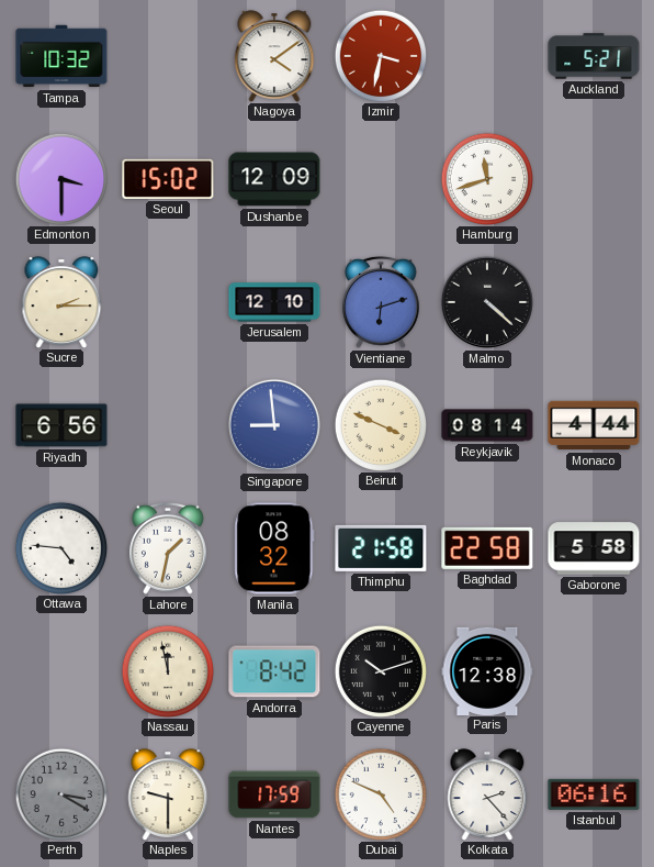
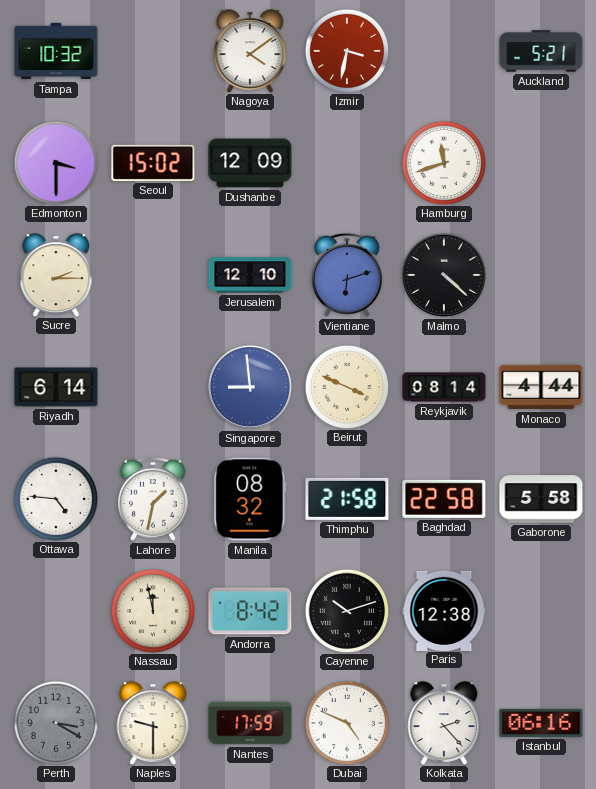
Riyadh: 6:56 -> 6:14 (56, 387)
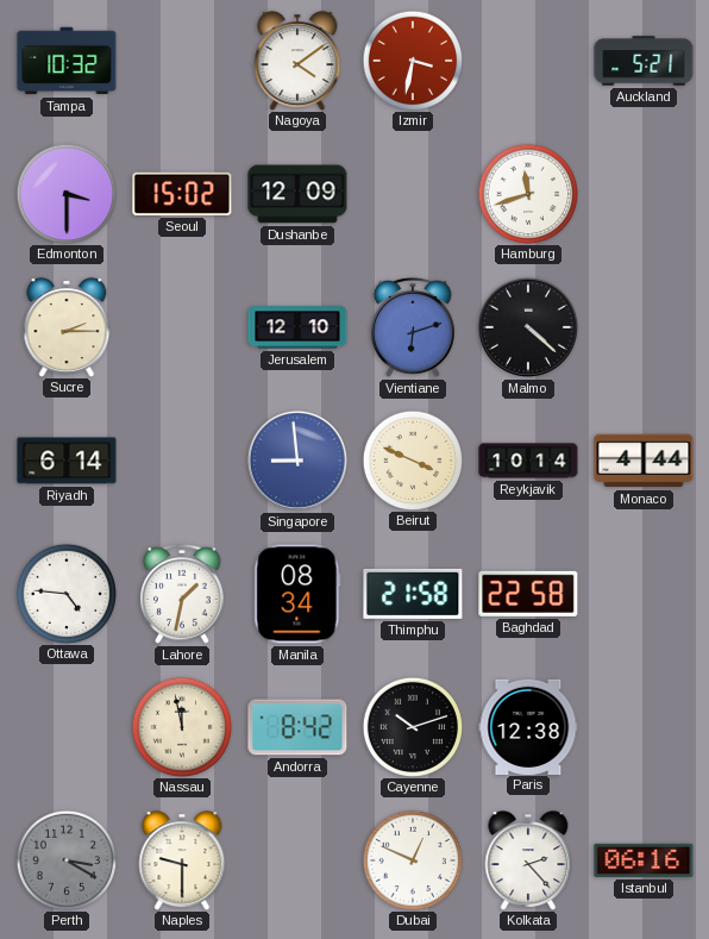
Reykjavik: 08:14 -> 10:14 (528, 461)
Manila: 08:32 -> 08:34 (297, 594)
Gaborone: 5:58 -> none (541, 499)
Nantes: 17:59 -> none (250, 723)
Dubai: 4:49 -> 12:49 (412, 859)
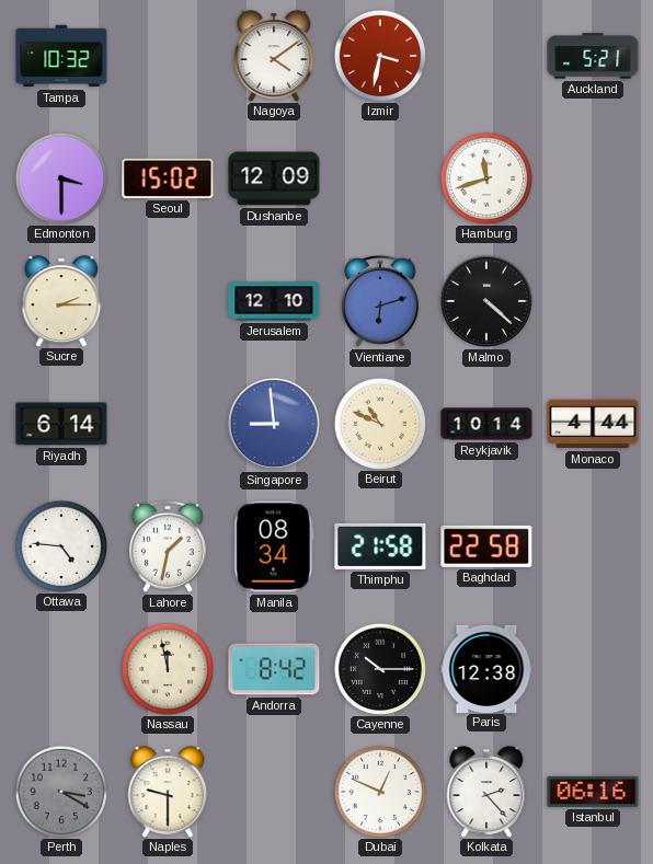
Beirut: 3:49 -> 10:49 (379, 423)
Cayenne: 10:12 -> 10:15 (379, 668)
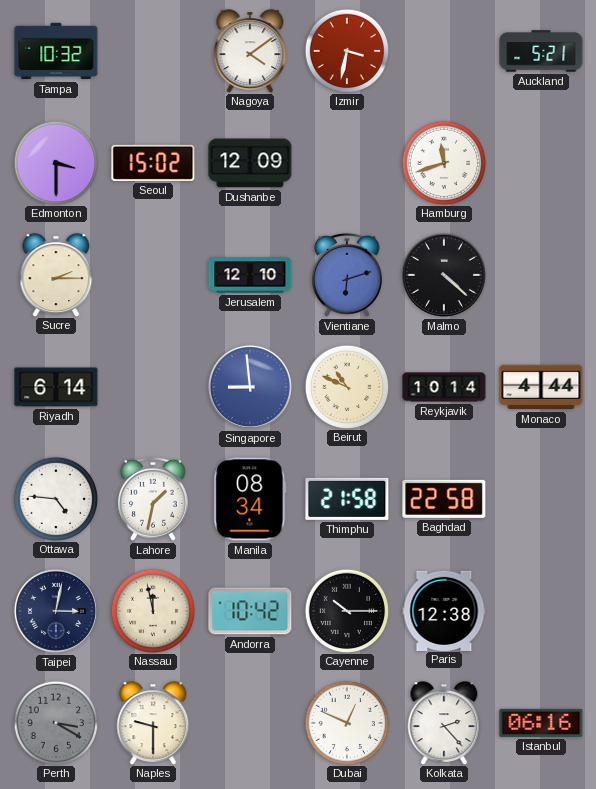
Taipei: none -> 3:02 (56, 611)
Andorra: 8:42 -> 10:42 (250, 611)
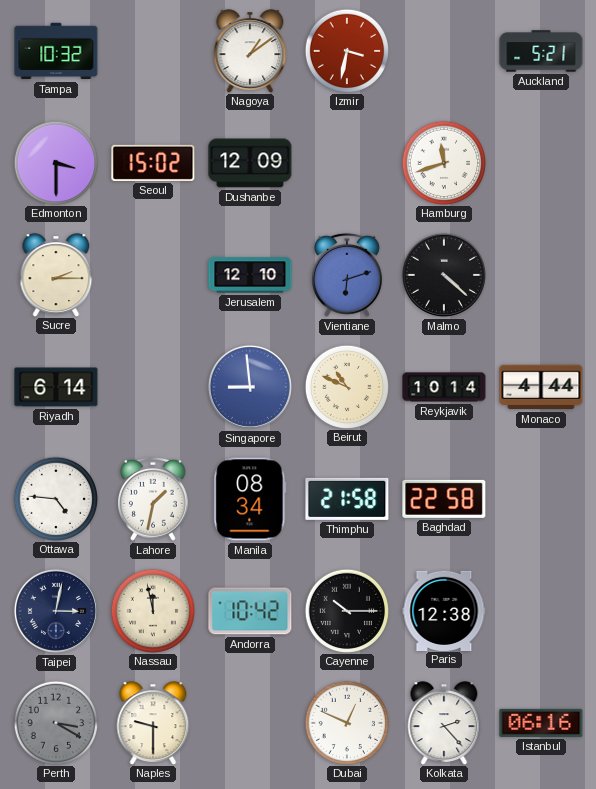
Nagoya: 4:09 -> 1:09 (250, 51)
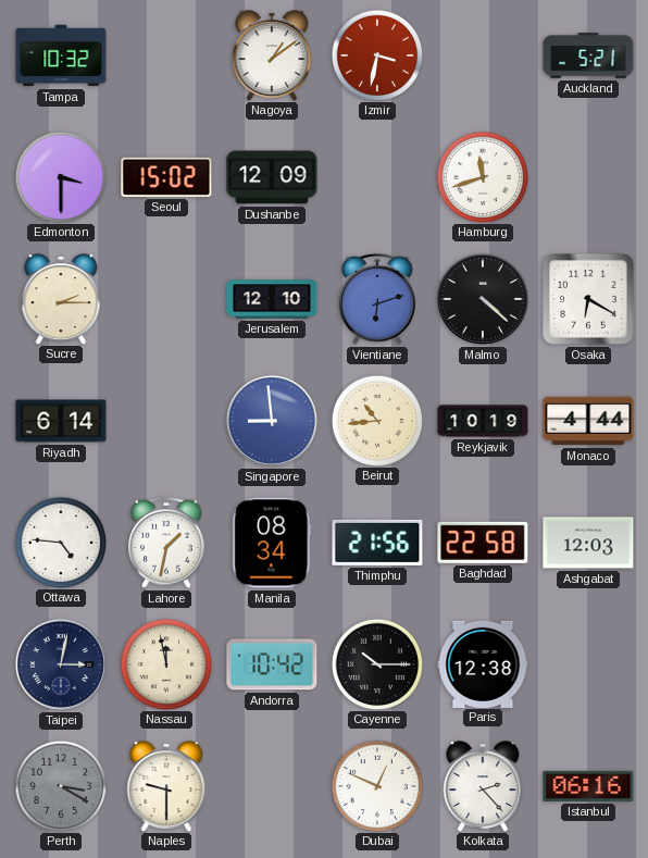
Osaka: none -> 6:20 (588, 299)
Beirut: 10:49 -> 10:44 (376, 420)
Reykjavik: 10:14 -> 10:19 (483, 421)
Thimphu: 21:58 -> 21:56 (377, 543)
Ashgabat: none -> 12:03 (588, 543)
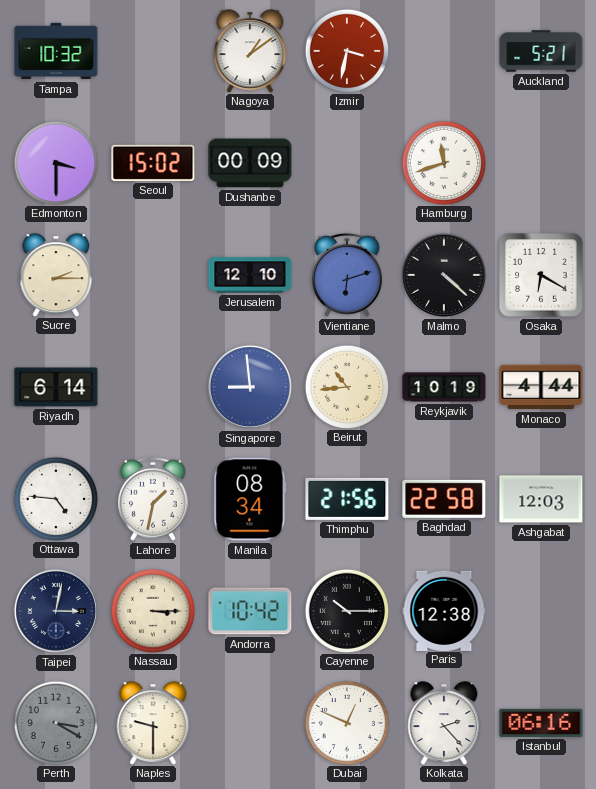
Dushanbe: 12:09 -> 00:09 (250, 163)
Nassau: 11:58 -> 3:15 (152, 610)
